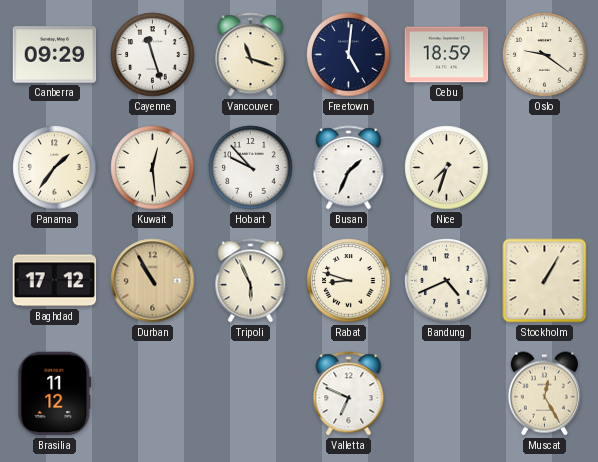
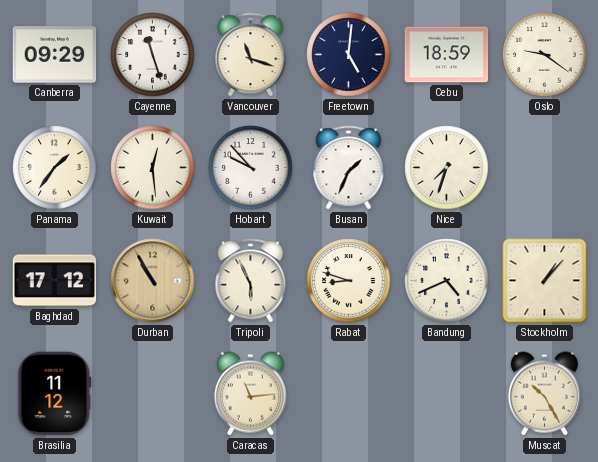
Stockholm: 1:05 -> 1:07 (545, 281)
Caracas: none -> 11:14 (250, 394)
Valletta: 6:49 -> none (349, 394)
Muscat: 12:25 -> 10:25 (544, 394)
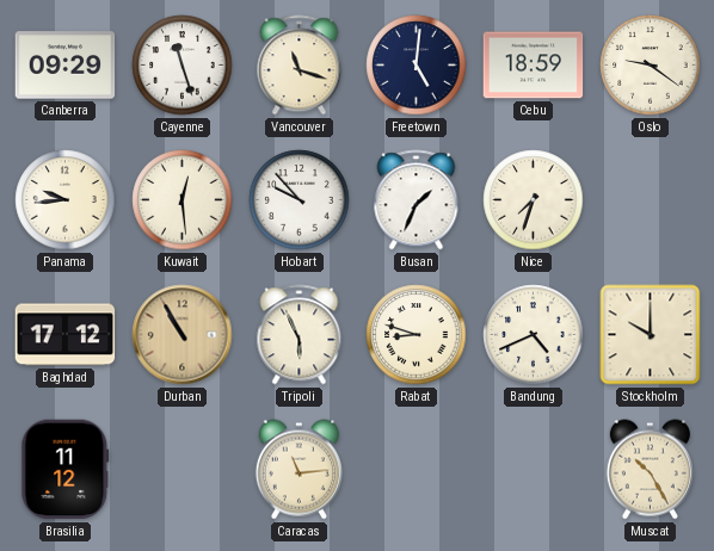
Panama: 1:36 -> 9:44 (66, 200)
Stockholm: 1:07 -> 10:00 (651, 335)
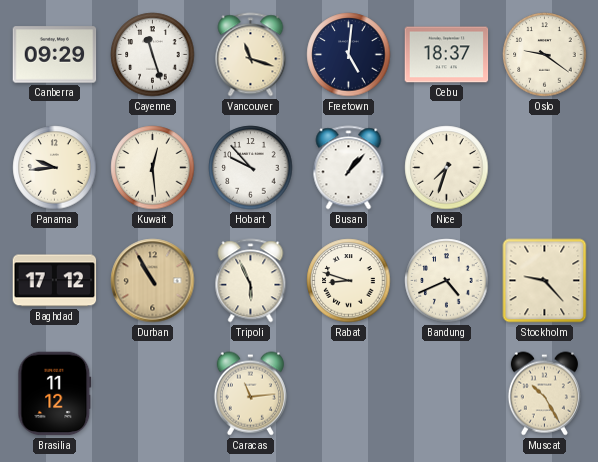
Cebu: 18:59 -> 18:37 (447, 55)
Busan: 1:34 -> 1:07 (349, 168)
Stockholm: 10:00 -> 9:23 (545, 281)
